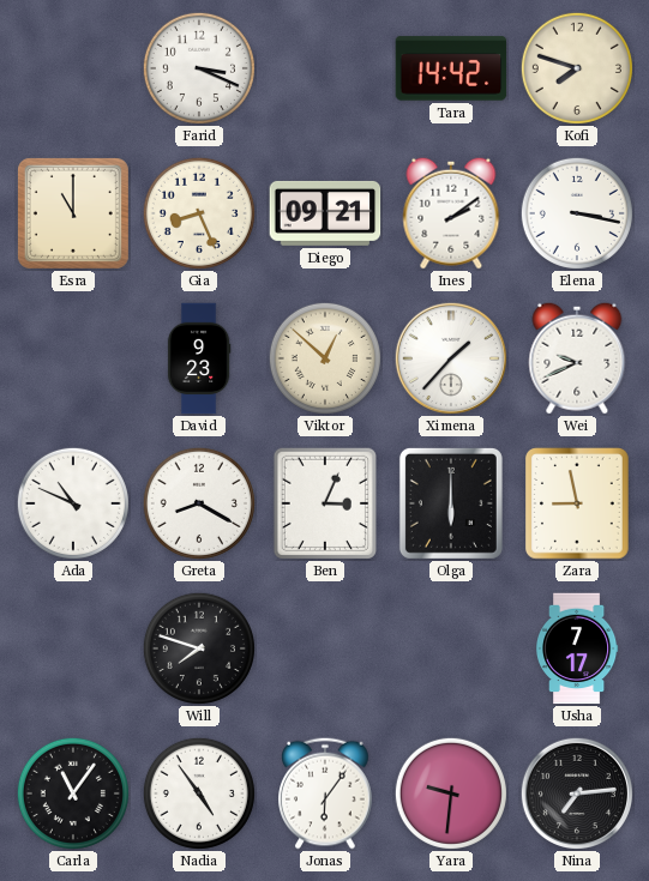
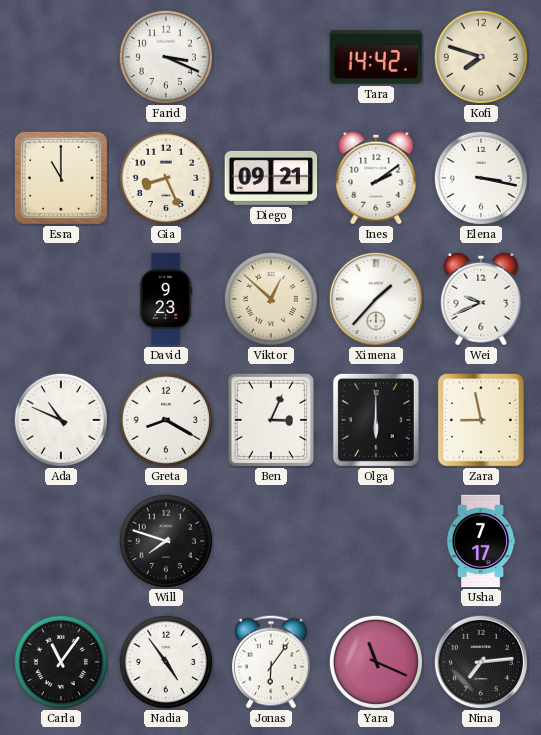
Yara: 9:31 -> 11:19 (376, 662)
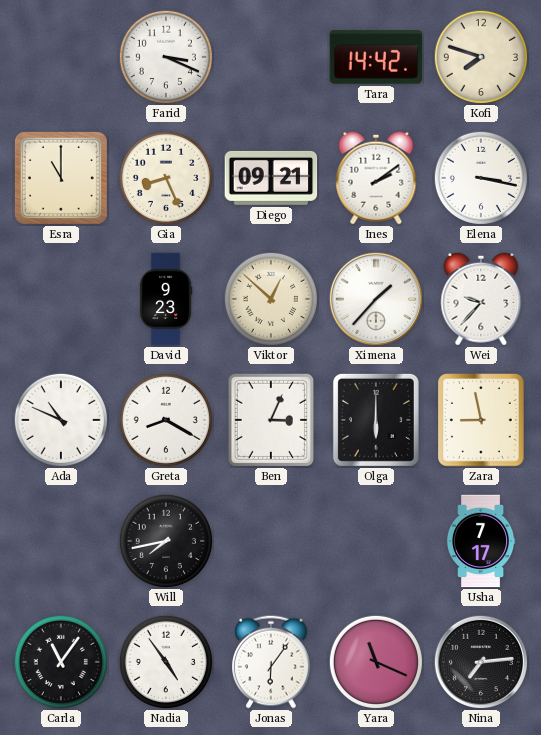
Wei: 9:41 -> 9:37 (481, 299)
Will: 7:48 -> 7:43 (166, 541)
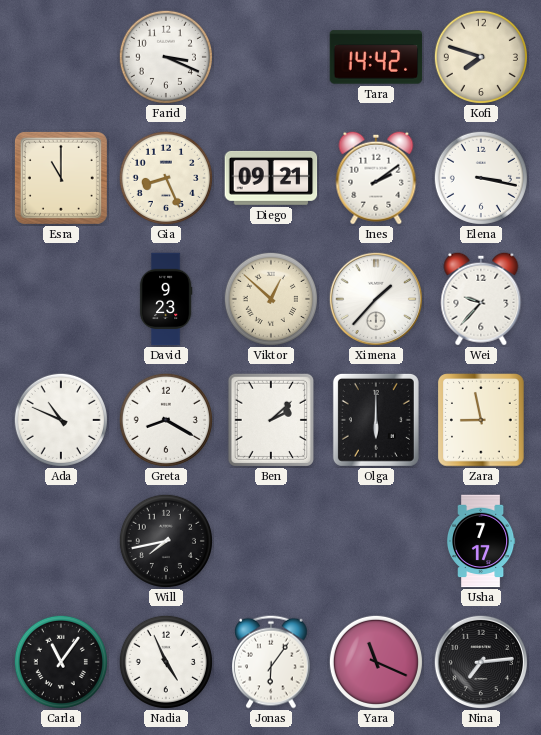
Ben: 3:04 -> 2:08 (271, 420)
Nadia: 4:54 -> 4:56 (166, 662)
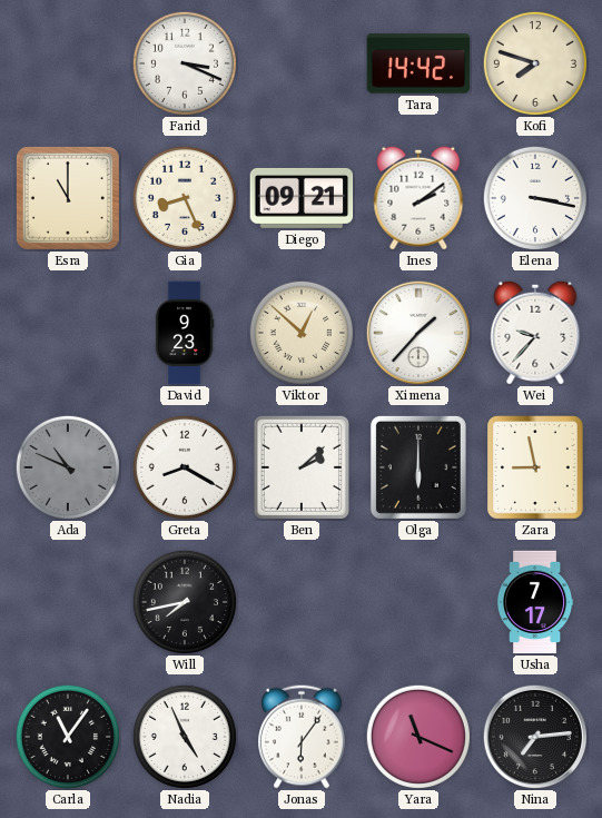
Ada dial: white -> grey (68, 467)
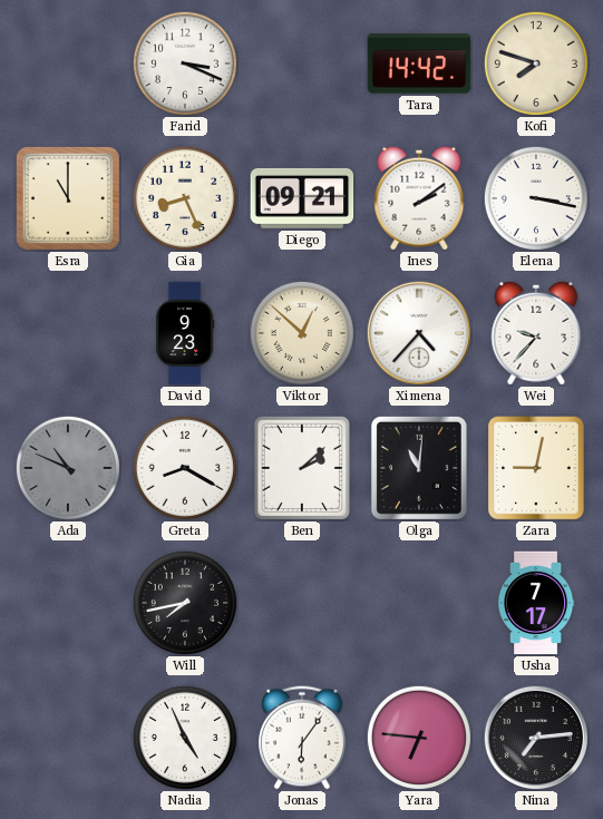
Ximena: 1:37 -> 4:37 (418, 332)
Olga: 6:00 -> 11:01 (419, 468)
Zara: 8:58 -> 9:02 (537, 468)
Carla: 11:06 -> none (68, 737)
Yara: 11:19 -> 6:46 (419, 738)
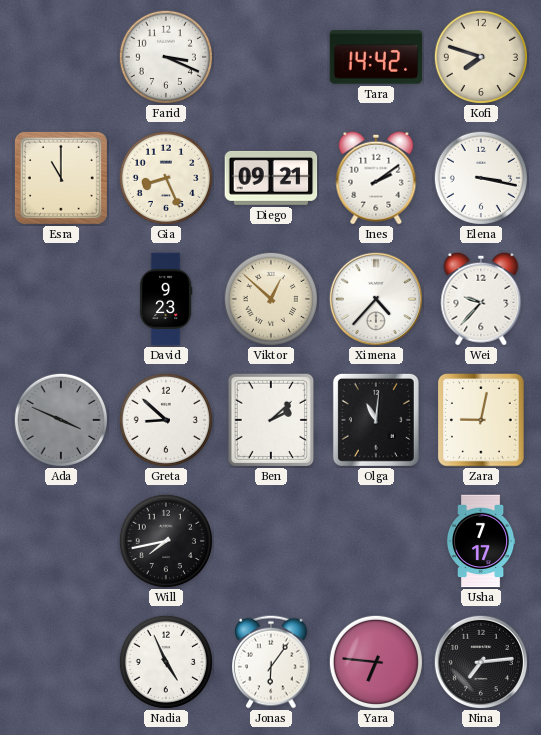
Ada: 10:49 -> 3:49 (61, 420)
Greta: 8:20 -> 8:52 (166, 420)
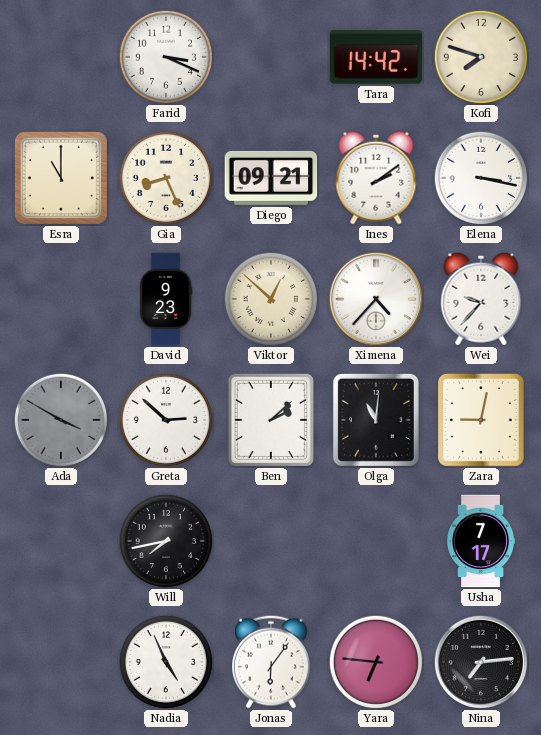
Ada: 3:49 -> 3:50 (61, 420)
Greta: 8:52 -> 2:52 (166, 420)
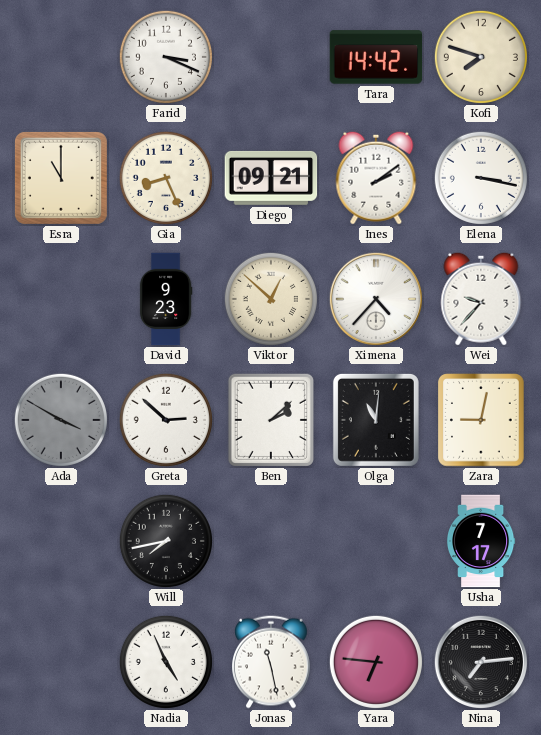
Jonas: 6:06 -> 11:28 (272, 662)
